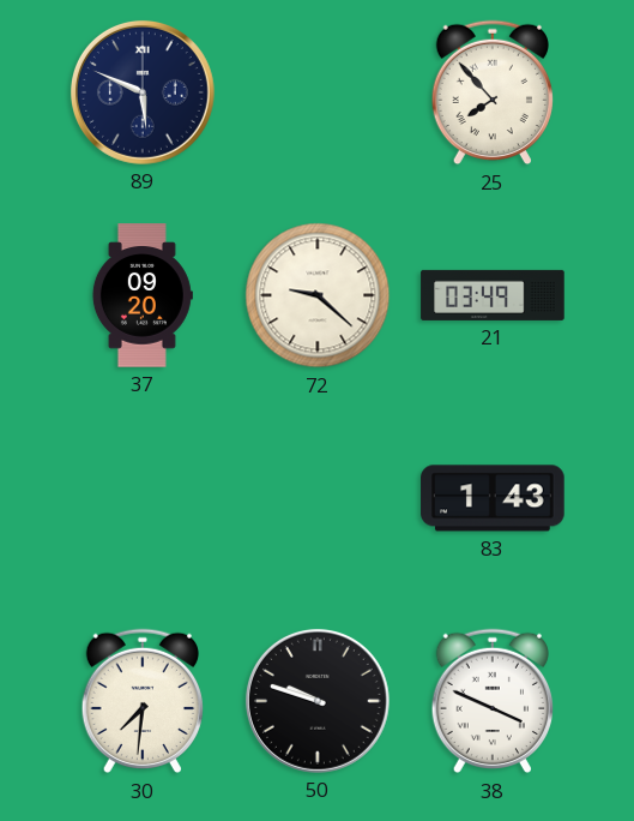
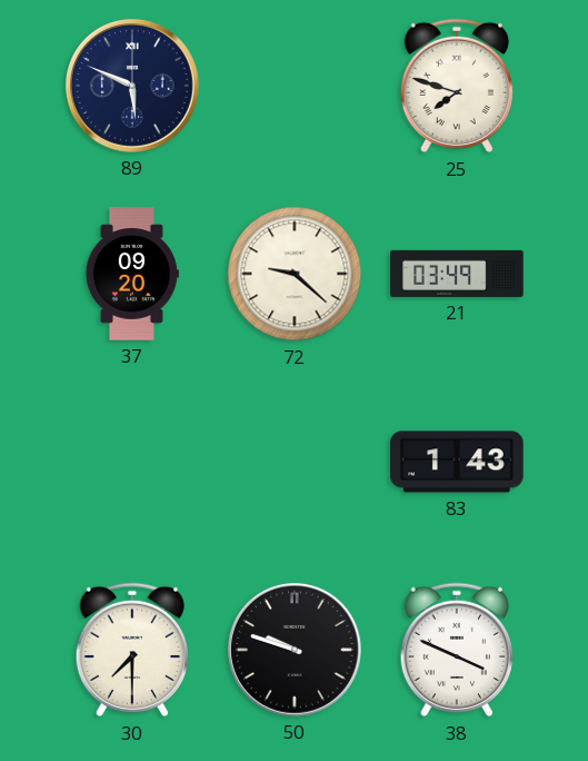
25: 7:53 -> 7:48 (456, 86)
30: 7:31 -> 7:30 (131, 650)
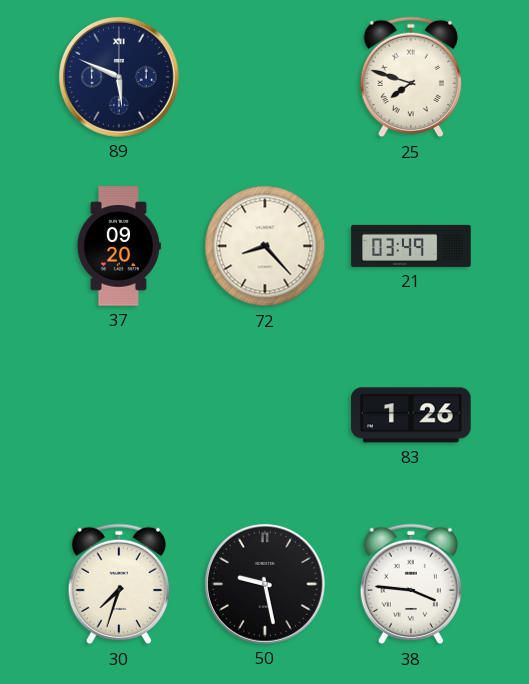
72: 9:22 -> 8:23 (265, 246)
83: 1:43 -> 1:26 (411, 415)
30: 7:30 -> 7:33 (118, 584)
50: 9:48 -> 9:28 (265, 584)
38: 3:49 -> 3:46 (410, 584)
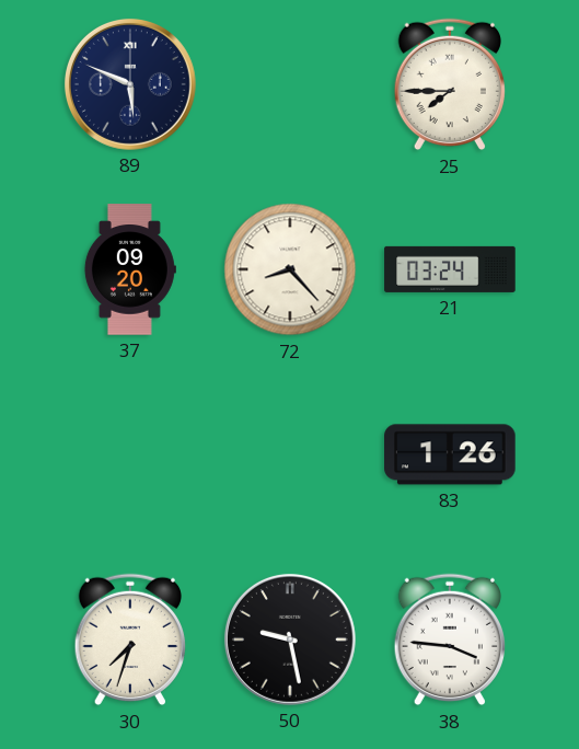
25: 7:48 -> 7:45 (449, 84)
21: 03:49 -> 03:24 (450, 269)
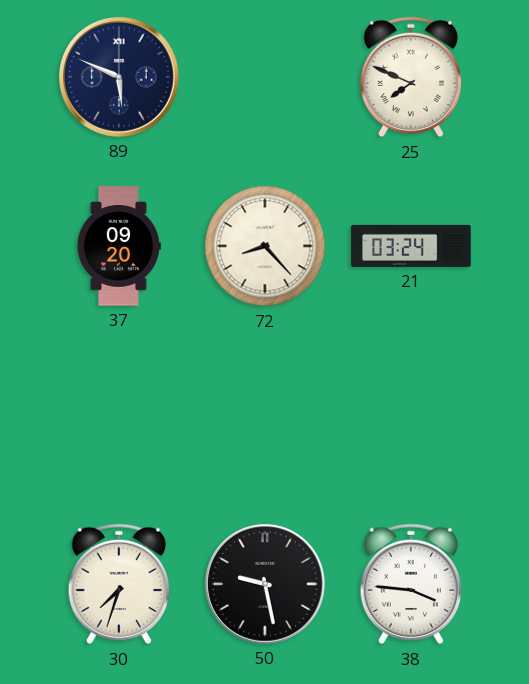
25: 7:45 -> 7:49 (410, 77)
83: 1:26 -> none (450, 454)
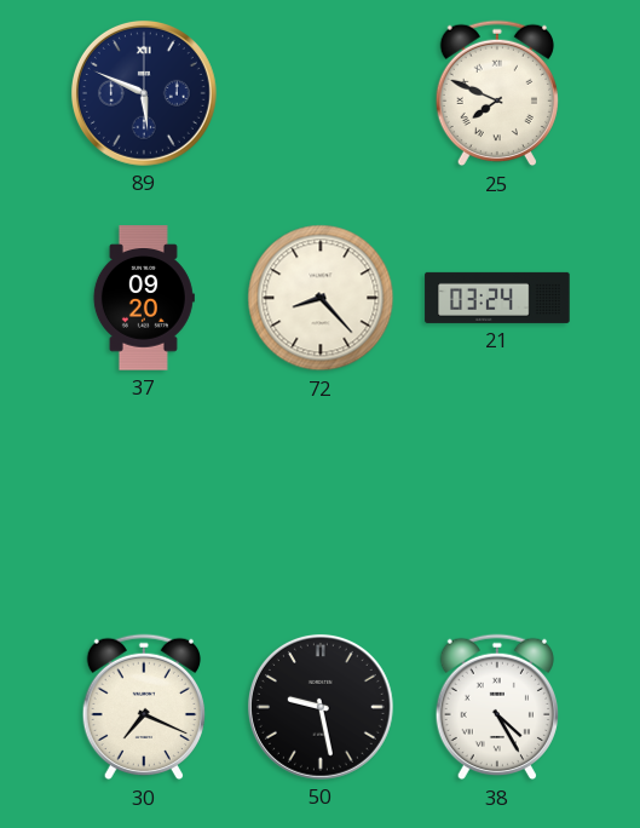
30: 7:33 -> 7:19 (143, 707)
38: 3:46 -> 4:25 (496, 707)
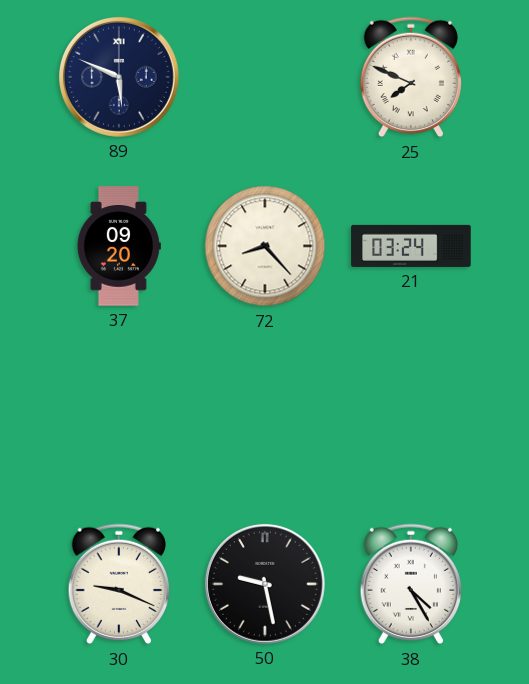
30: 7:19 -> 9:19 (118, 584)
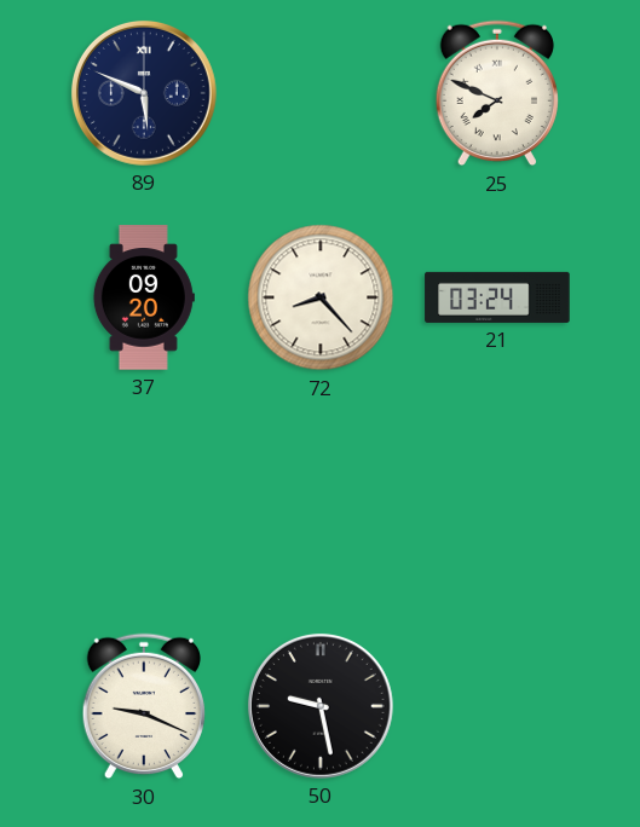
38: 4:25 -> none (410, 584)
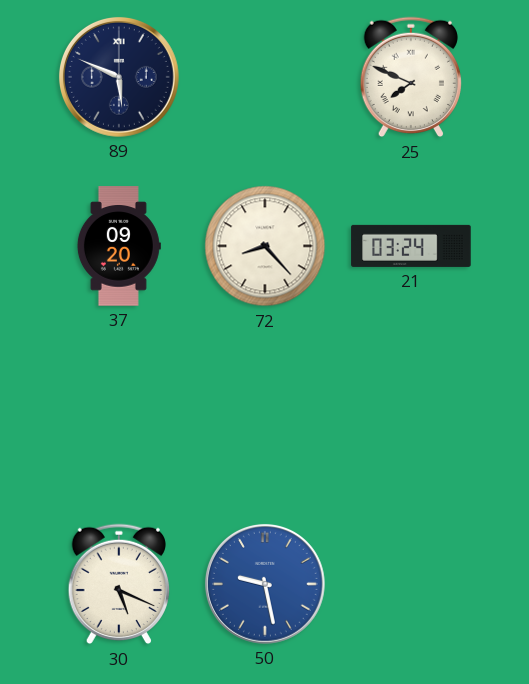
30: 9:19 -> 5:19 (118, 584)
50 dial: black -> blue (265, 584)
